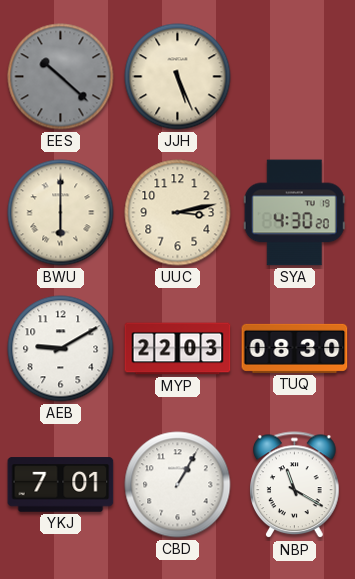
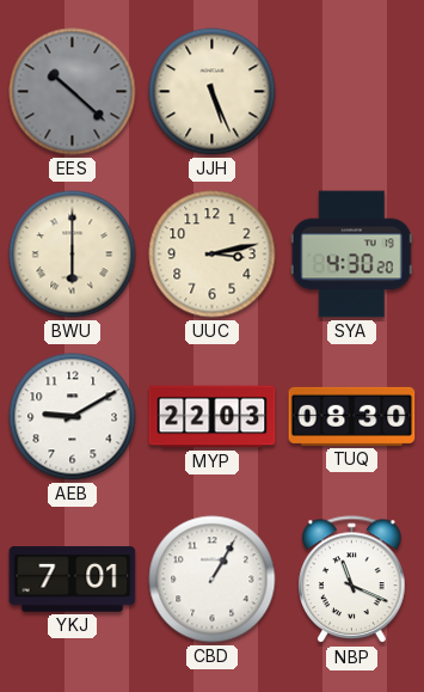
NBP: 11:20 -> 11:19 (352, 580)
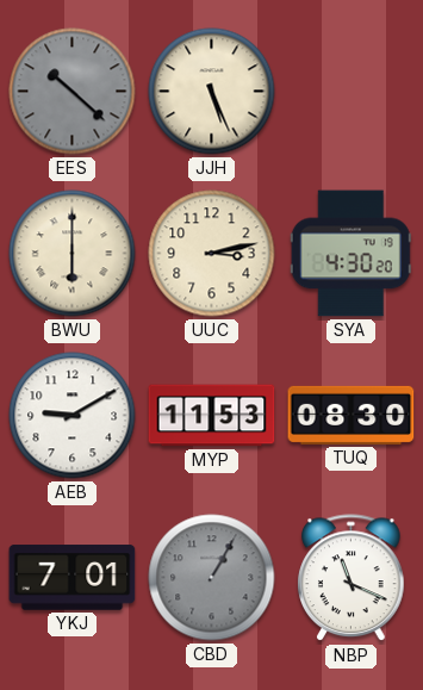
MYP: 22:03 -> 11:53 (212, 416)
CBD dial: white -> grey (212, 578)
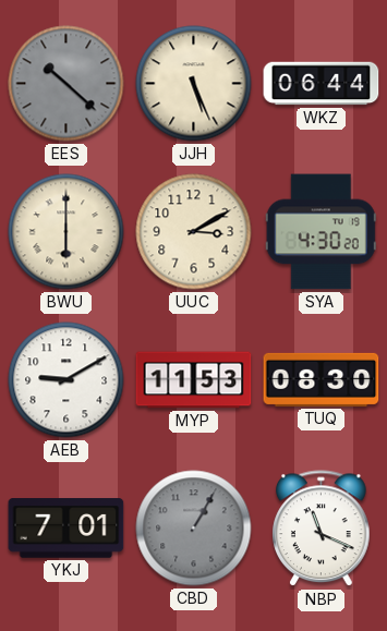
WKZ: none -> 06:44 (322, 84)
UUC: 3:13 -> 3:10 (194, 232)
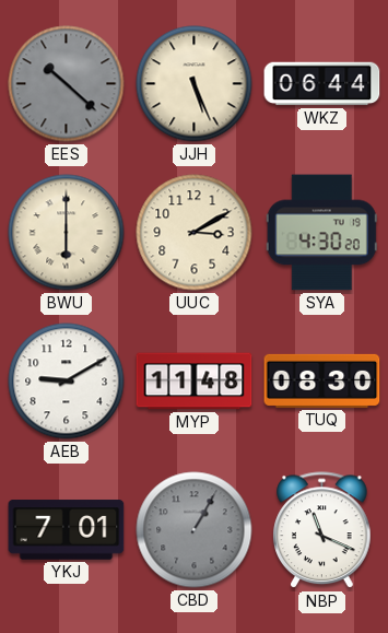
MYP: 11:53 -> 11:48 (195, 382)
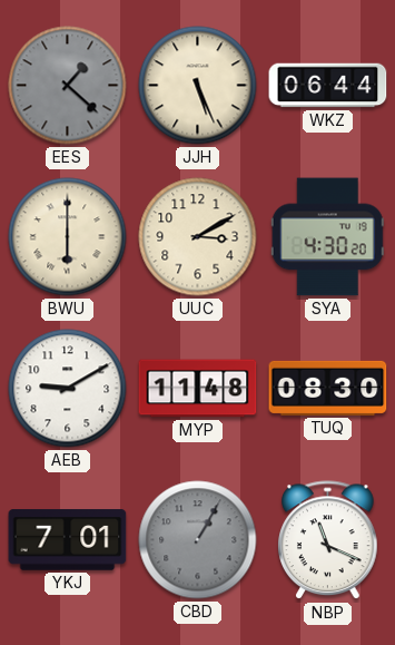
EES: 10:22 -> 1:22 (68, 86)
